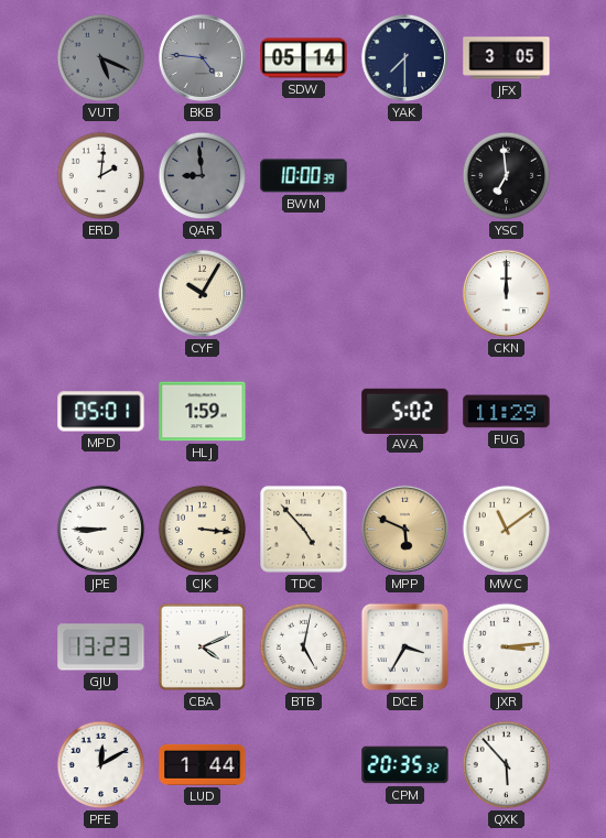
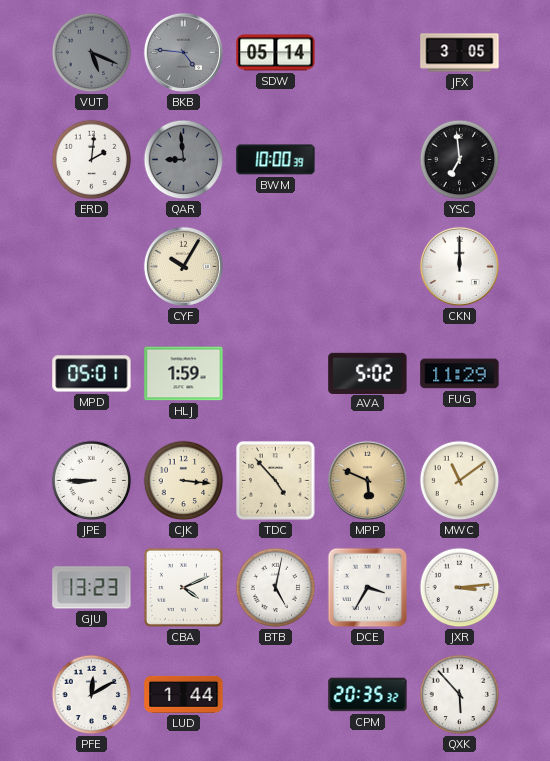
YAK: 7:30 -> none (404, 57)
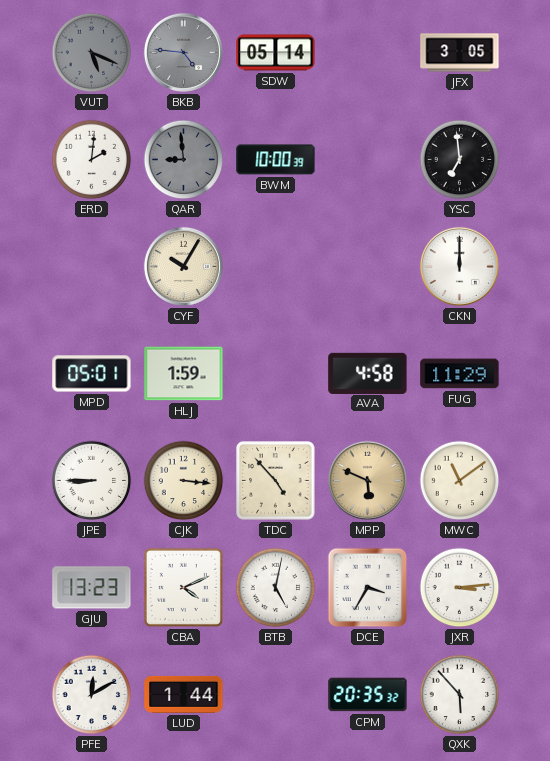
AVA: 5:02 -> 4:58 (368, 373)
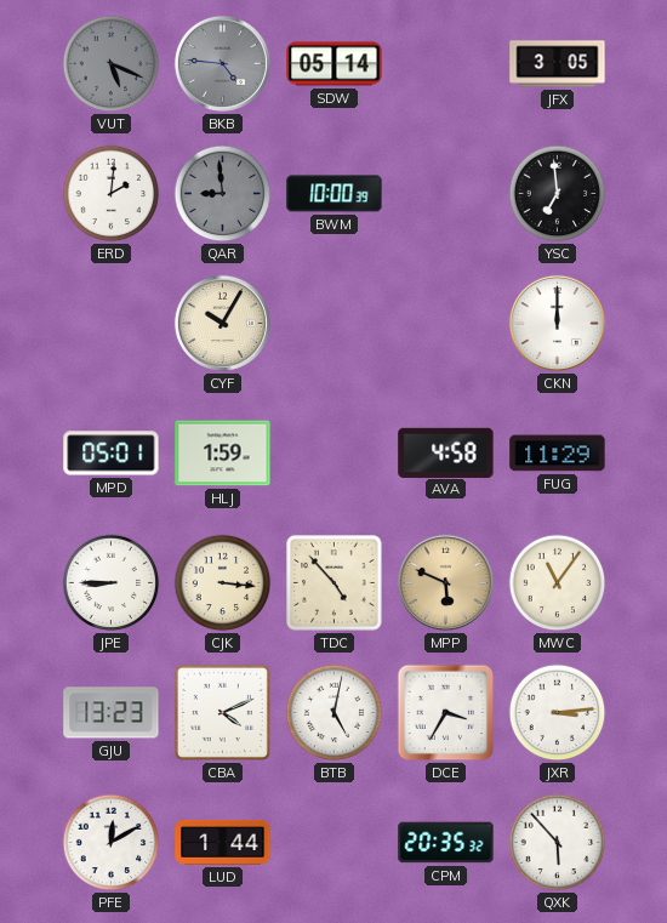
MWC: 11:09 -> 11:06 (558, 583)
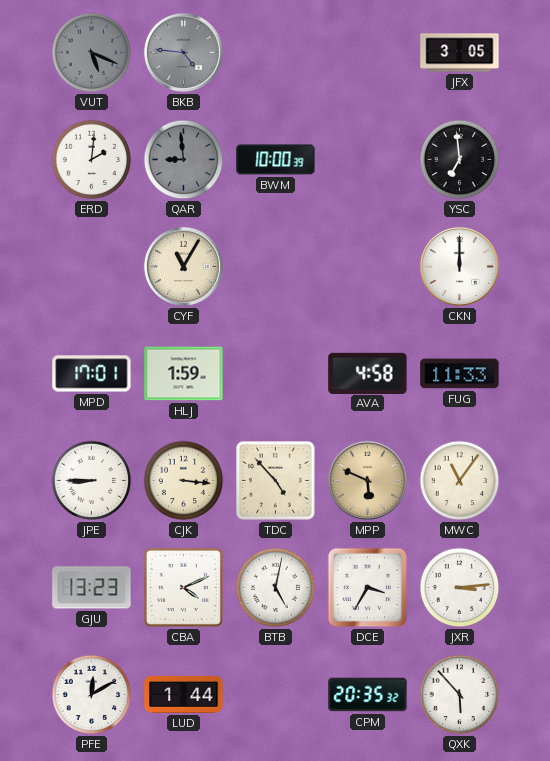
SDW: 05:14 -> none (335, 64)
CYF: 10:05 -> 11:05 (183, 266)
MPD: 05:01 -> 17:01 (92, 374)
FUG: 11:29 -> 11:33 (460, 374)
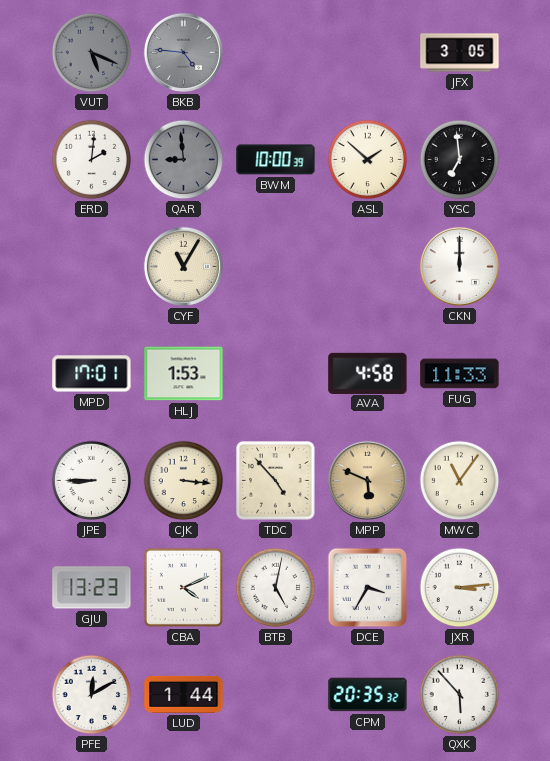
ASL: none -> 1:52 (368, 160)
HLJ: 1:59 -> 1:53 (184, 374)
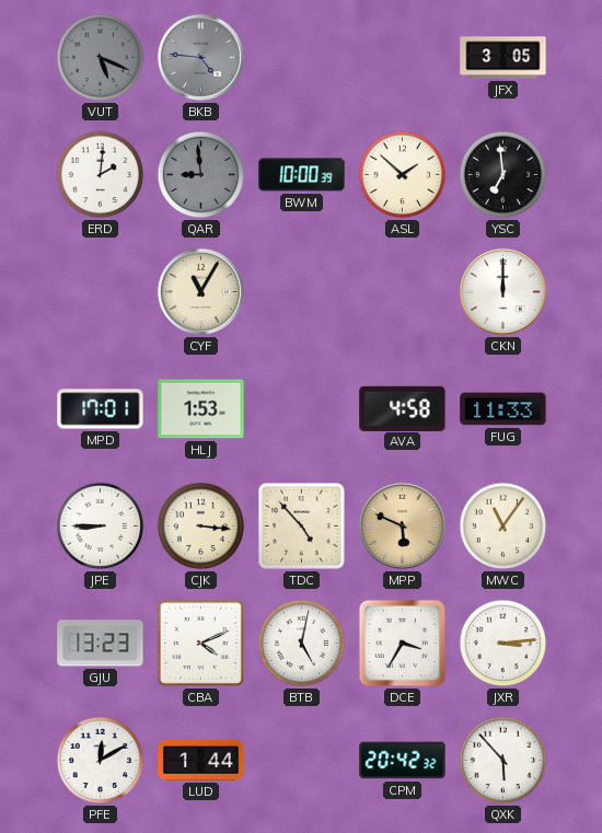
CPM: 20:35 -> 20:42 (403, 761)
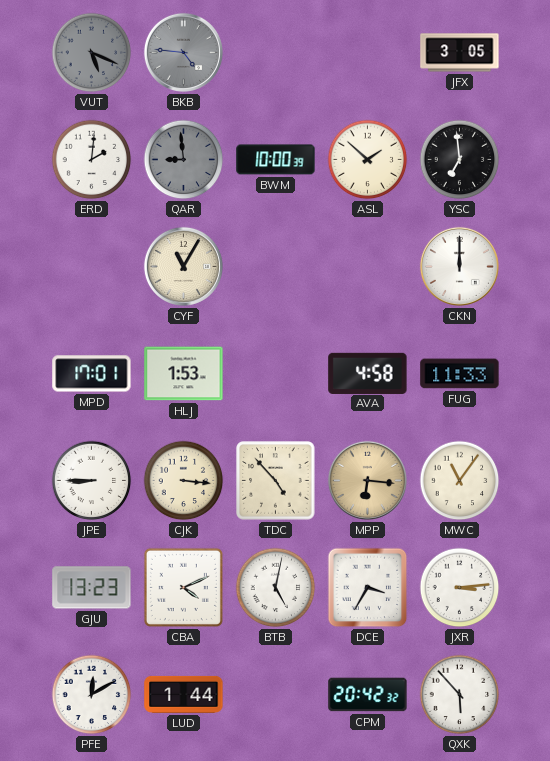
MPP: 5:49 -> 6:16 (367, 480)
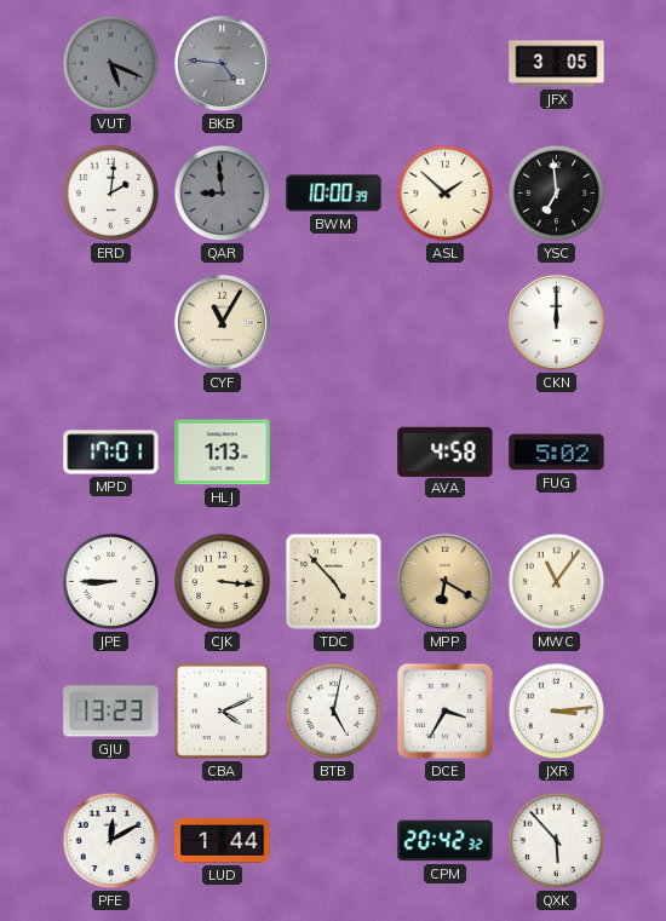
HLJ: 1:53 -> 1:13 (223, 453)
FUG: 11:33 -> 5:02 (557, 453)
MPP: 6:16 -> 6:20 (444, 581)
